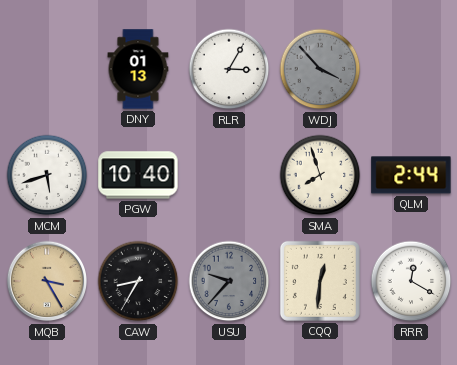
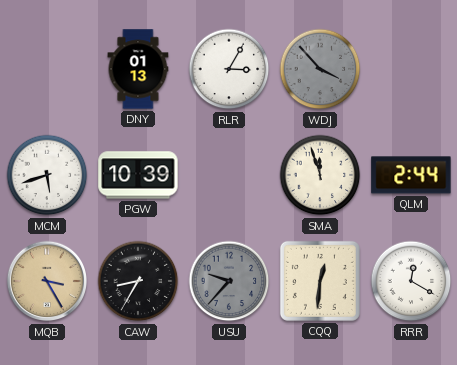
PGW: 10:40 -> 10:39 (138, 175)
SMA: 7:57 -> 11:57 (320, 175)
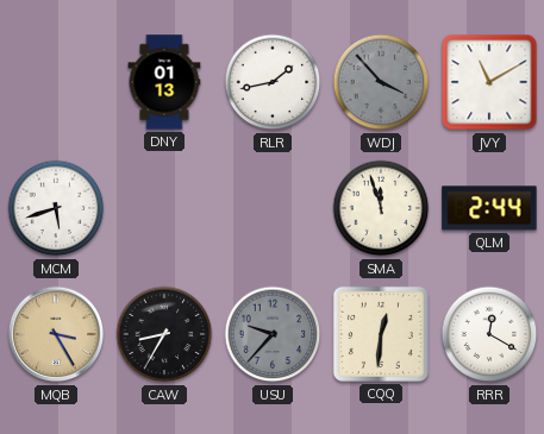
RLR: 3:05 -> 1:43 (273, 82)
JVY: none -> 11:10 (489, 82)
PGW: 10:39 -> none (138, 175)
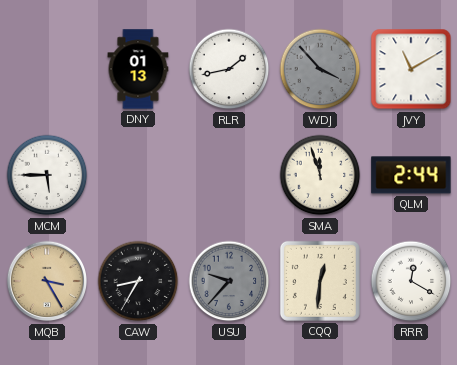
MCM: 5:42 -> 5:45 (47, 175)
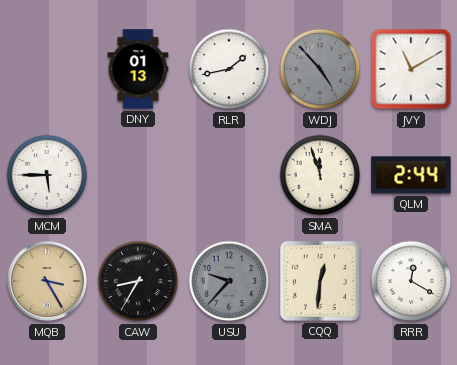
WDJ: 3:53 -> 4:53 (320, 69)
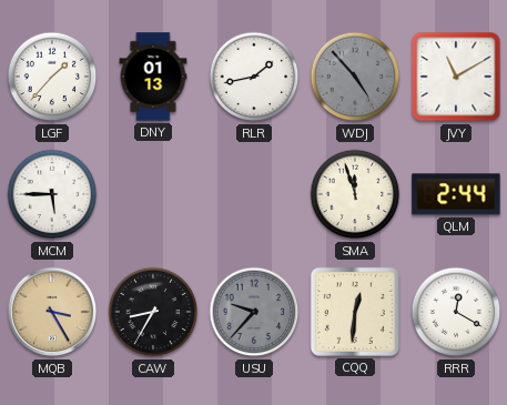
LGF: none -> 1:37 (52, 77)
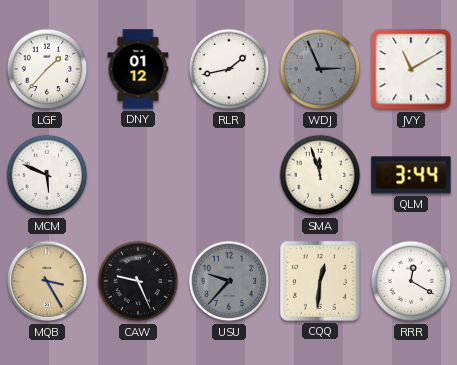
DNY: 01:13 -> 01:12 (138, 69)
WDJ: 4:53 -> 2:56 (320, 69)
MCM: 5:45 -> 5:49 (47, 175)
QLM: 2:44 -> 3:44 (411, 175)
CAW: 8:35 -> 9:26 (138, 281)
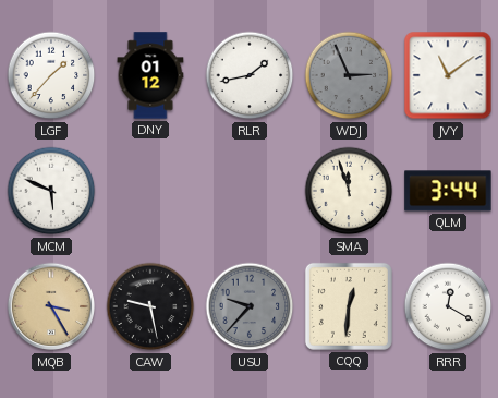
JVY: 11:10 -> 11:09 (448, 75)
CAW: 9:26 -> 9:28 (150, 306)
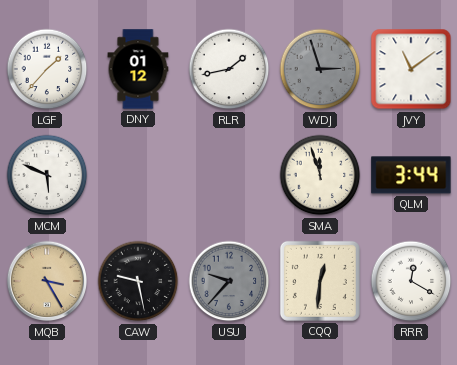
WDJ: 2:56 -> 2:57 (320, 69)
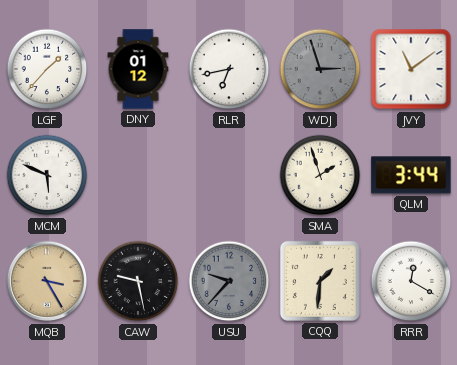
RLR: 1:43 -> 6:43 (229, 69)
SMA: 11:57 -> 1:57 (320, 175)
CQQ: 12:31 -> 1:31 (320, 281)
